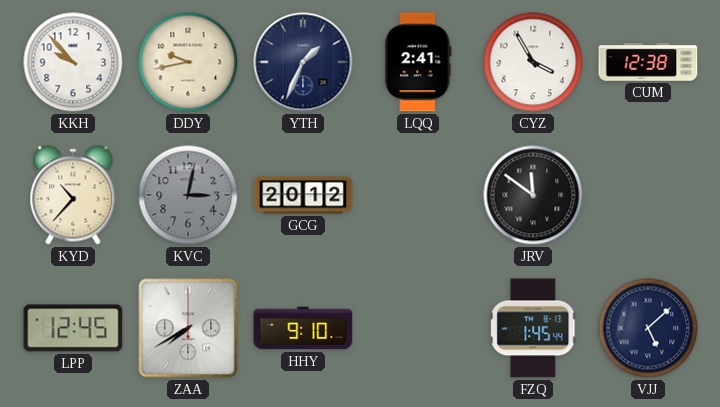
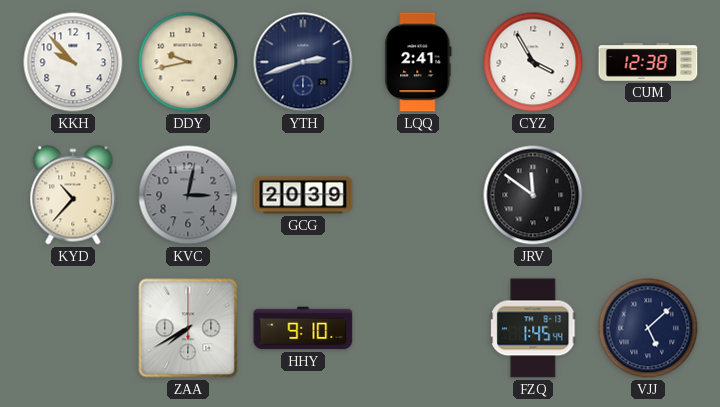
YTH: 1:34 -> 2:42 (303, 62)
GCG: 20:12 -> 20:39 (303, 195)
LPP: 12:45 -> none (73, 328)
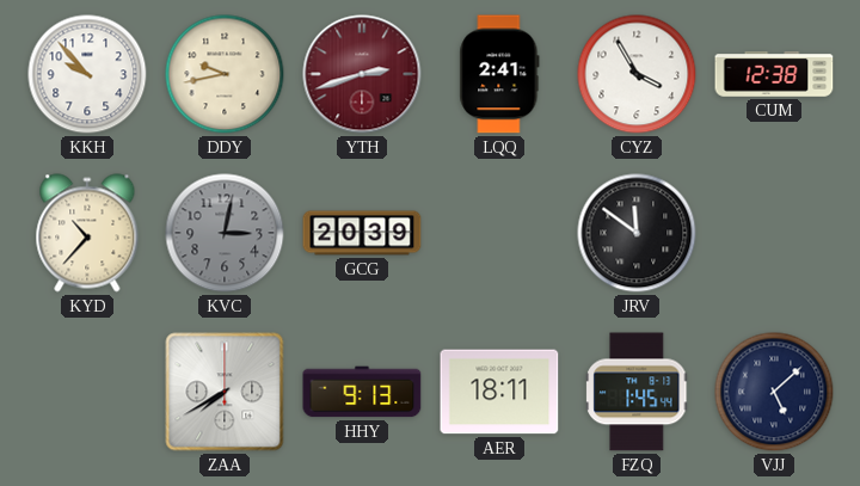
YTH dial: navy -> burgundy (362, 74)
HHY: 9:10 -> 9:13 (362, 392)
AER: none -> 18:11 (499, 392)
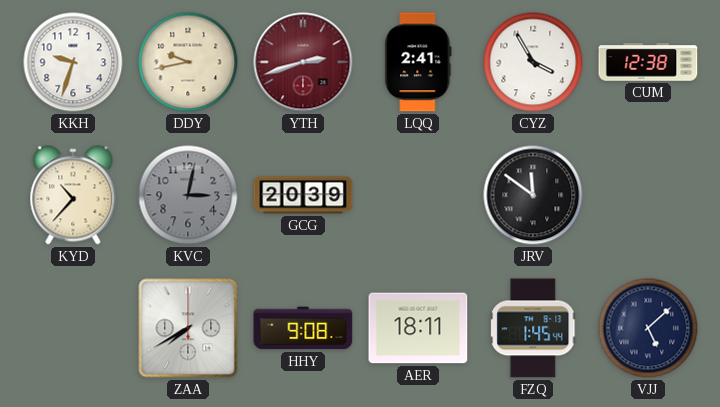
KKH: 9:53 -> 9:33 (73, 62)
HHY: 9:13 -> 9:08 (303, 328)
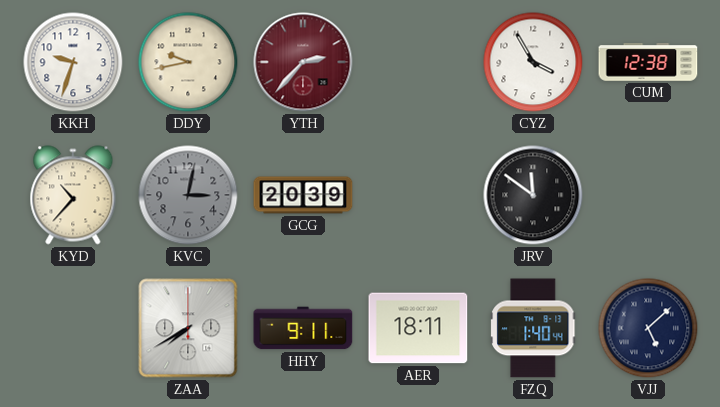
YTH: 2:42 -> 2:37 (303, 62)
LQQ: 2:41 -> none (418, 62)
HHY: 9:08 -> 9:11 (303, 328)
FZQ: 1:45 -> 1:40 (533, 328)
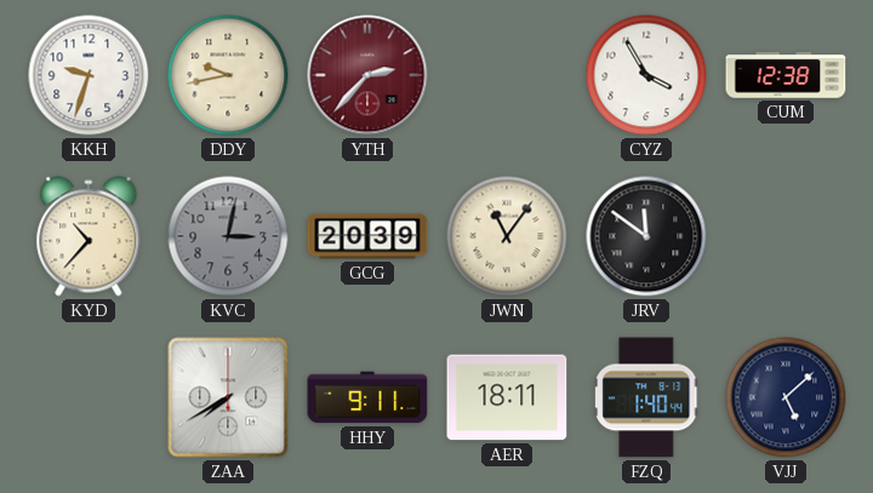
JWN: none -> 11:06 (507, 236)
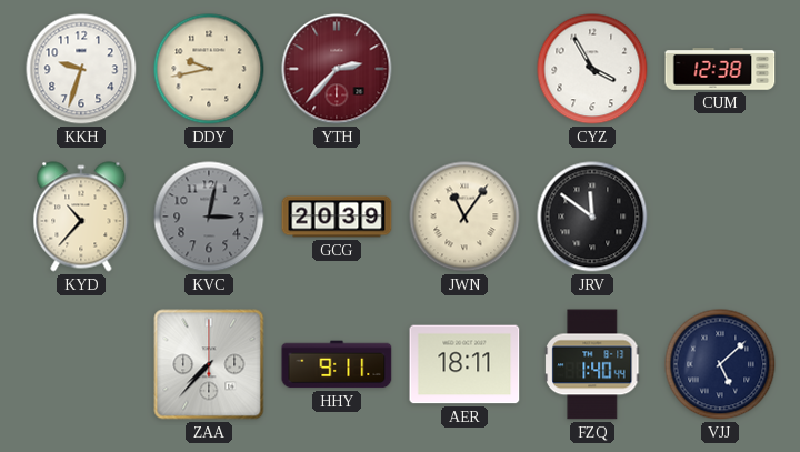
ZAA: 7:40 -> 7:37 (209, 364)
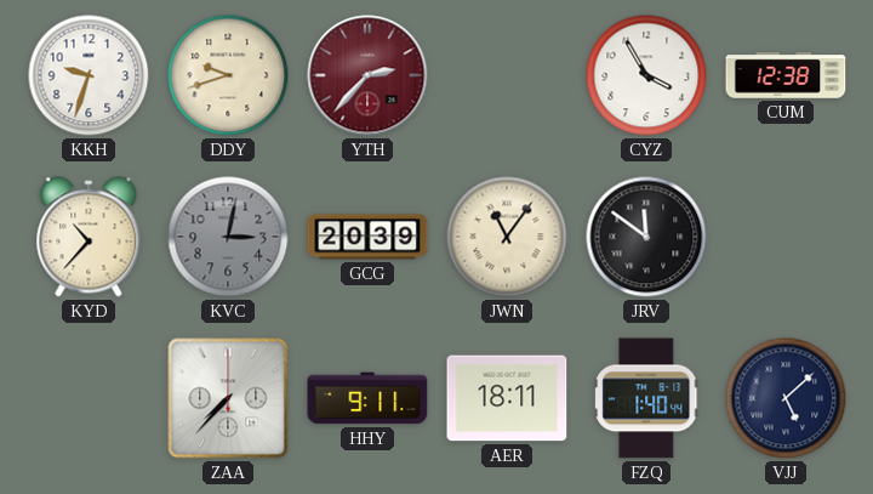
DDY: 9:43 -> 9:42 (228, 75)
